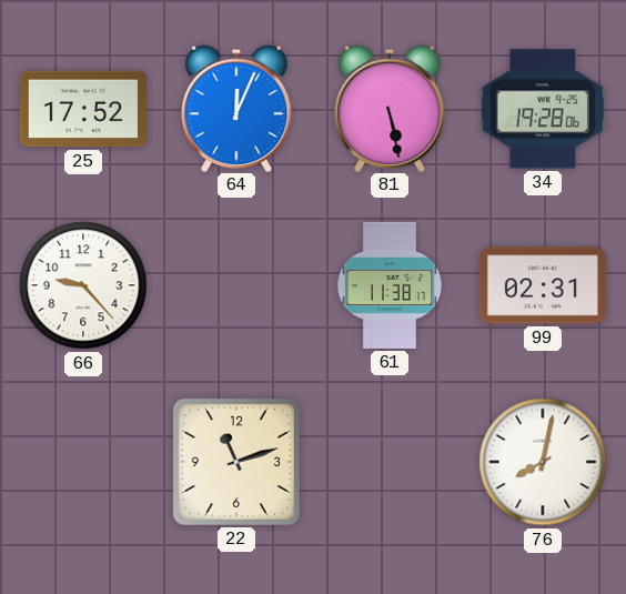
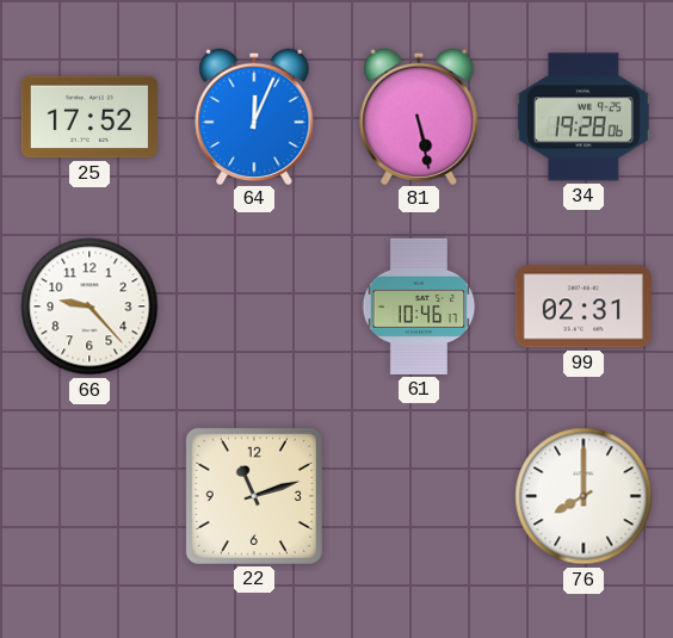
61: 11:38 -> 10:46 (419, 306)
76: 8:02 -> 8:00 (584, 496)
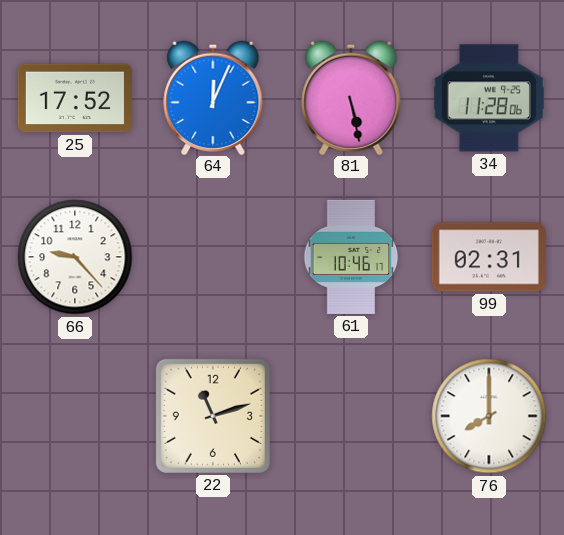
34: 19:28 -> 11:28 (489, 98)
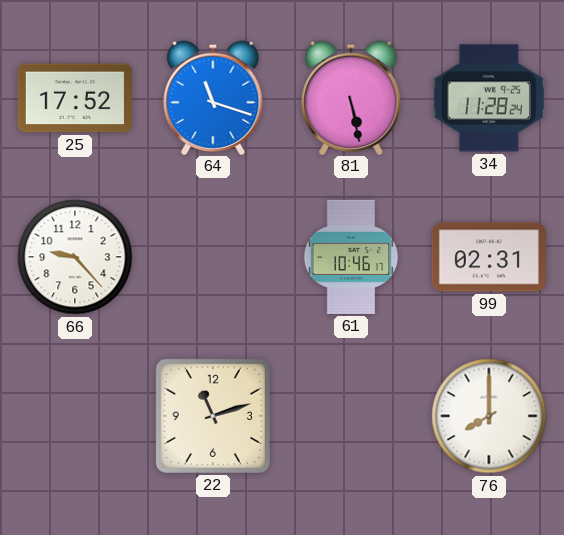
64: 12:04 -> 11:18 (213, 97)
34: 11:28:06 -> 11:28:24 (489, 98)
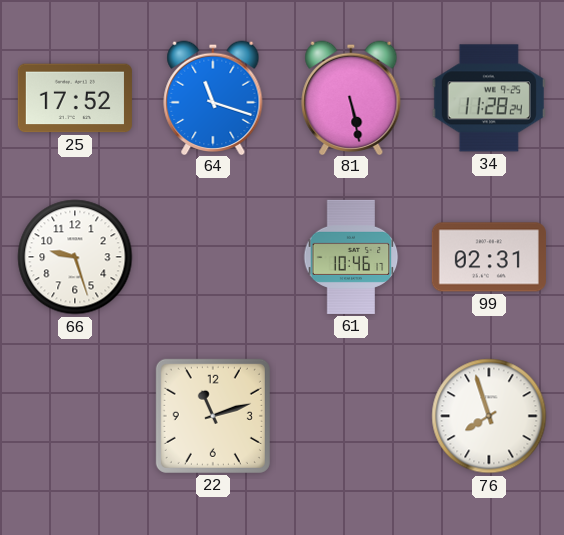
66: 9:23 -> 9:27 (75, 257)
76: 8:00 -> 7:57 (489, 416)
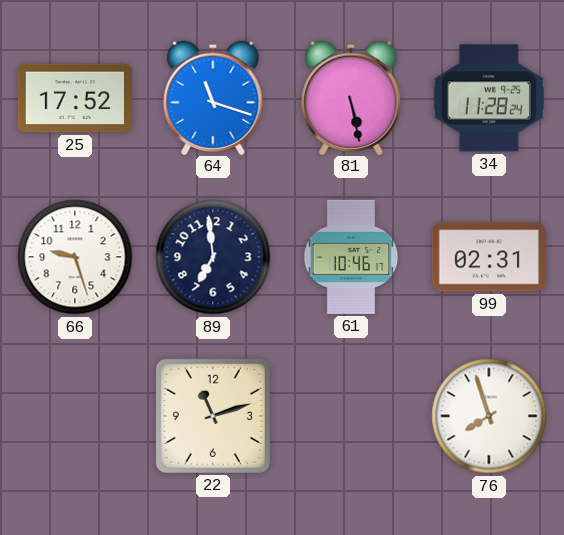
89: none -> 6:59 (213, 257)
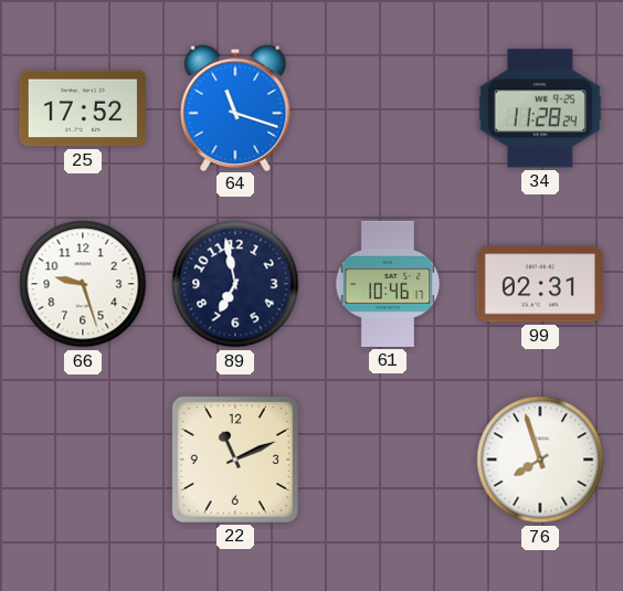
81: 5:28 -> none (351, 97)
89: 6:59 -> 6:58 (235, 284)
22: 11:12 -> 11:11 (235, 460)
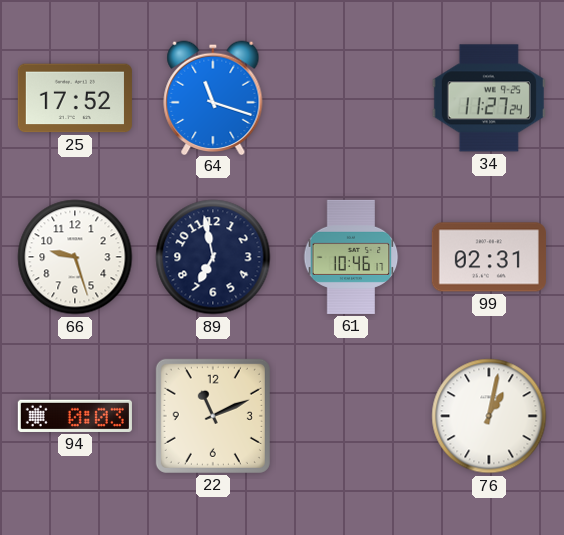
34: 11:28 -> 11:27 (489, 98)
94: none -> 0:03 (75, 416)
76: 7:57 -> 1:02 (489, 416)
